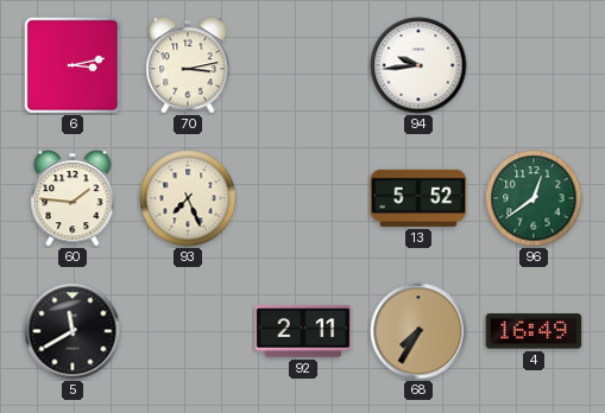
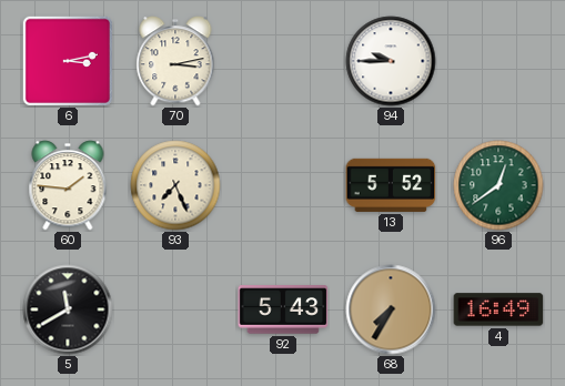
94: 9:44 -> 9:45 (391, 61)
92: 2:11 -> 5:43 (283, 309)
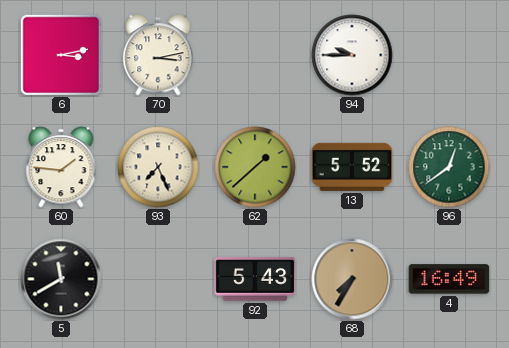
62: none -> 1:38 (255, 167)
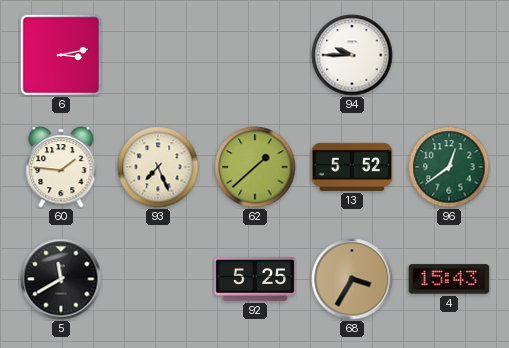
70: 3:13 -> none (158, 55)
92: 5:43 -> 5:25 (255, 279)
68: 7:35 -> 3:35 (352, 279)
4: 16:49 -> 15:43 (449, 279)
